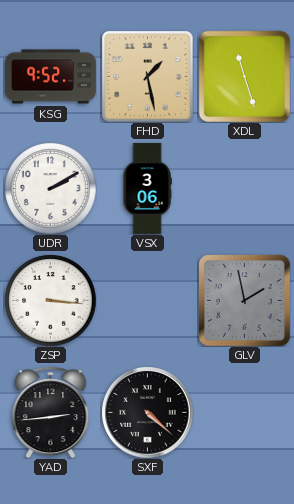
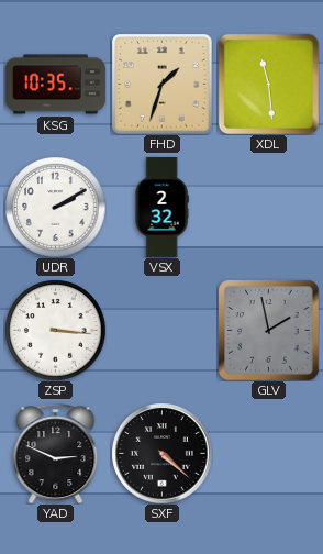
KSG: 9:52 -> 10:35 (55, 85)
FHD: 1:28 -> 1:33 (161, 84)
XDL: 11:27 -> 11:29 (268, 84)
VSX: 3:06 -> 2:32 (161, 207)
YAD: 2:44 -> 2:49 (56, 453)
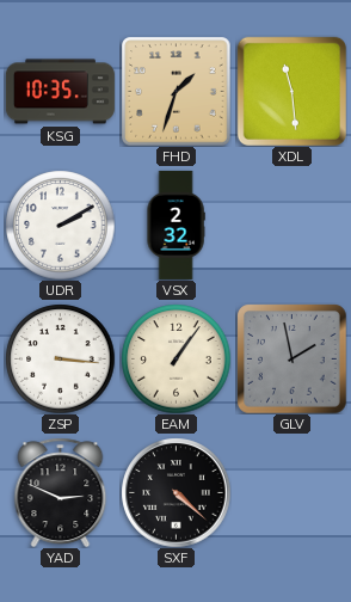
EAM: none -> 1:06 (176, 358)
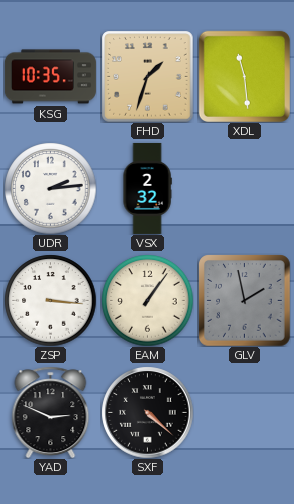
UDR: 2:10 -> 2:14 (50, 188)
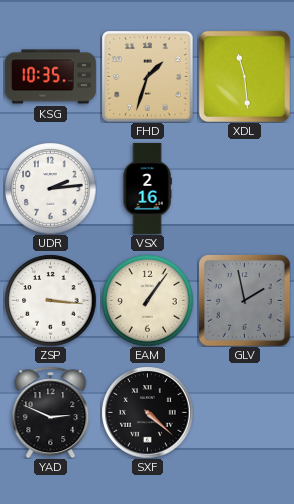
VSX: 2:32 -> 2:16 (147, 188)
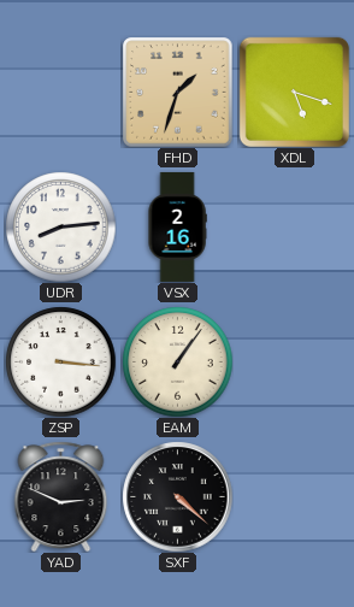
KSG: 10:35 -> none (50, 77)
XDL: 11:29 -> 5:18 (294, 92)
UDR: 2:14 -> 8:14 (60, 226)
GLV: 1:58 -> none (244, 300)
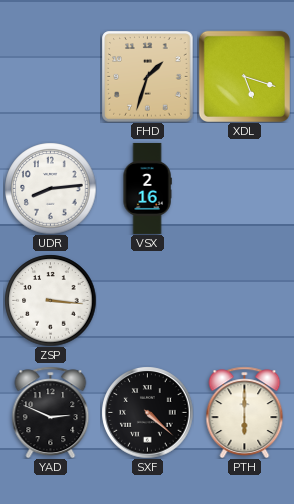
EAM: 1:06 -> none (177, 361)
PTH: none -> 6:00 (245, 412)
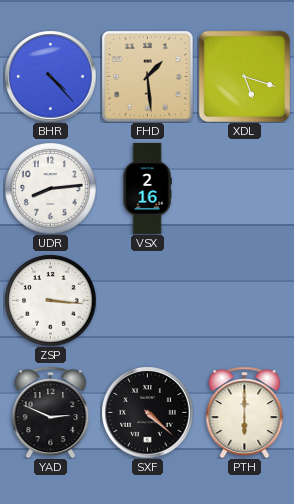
BHR: none -> 4:23 (50, 76)
FHD: 1:33 -> 1:29 (147, 76)
